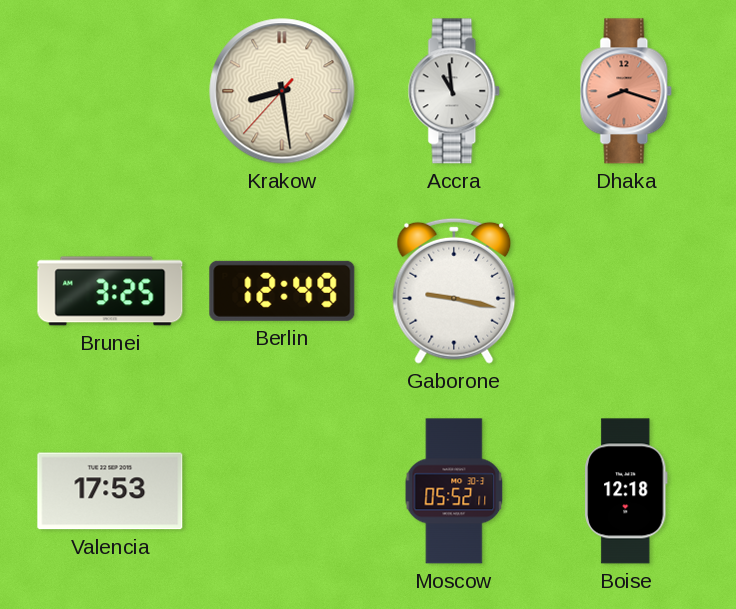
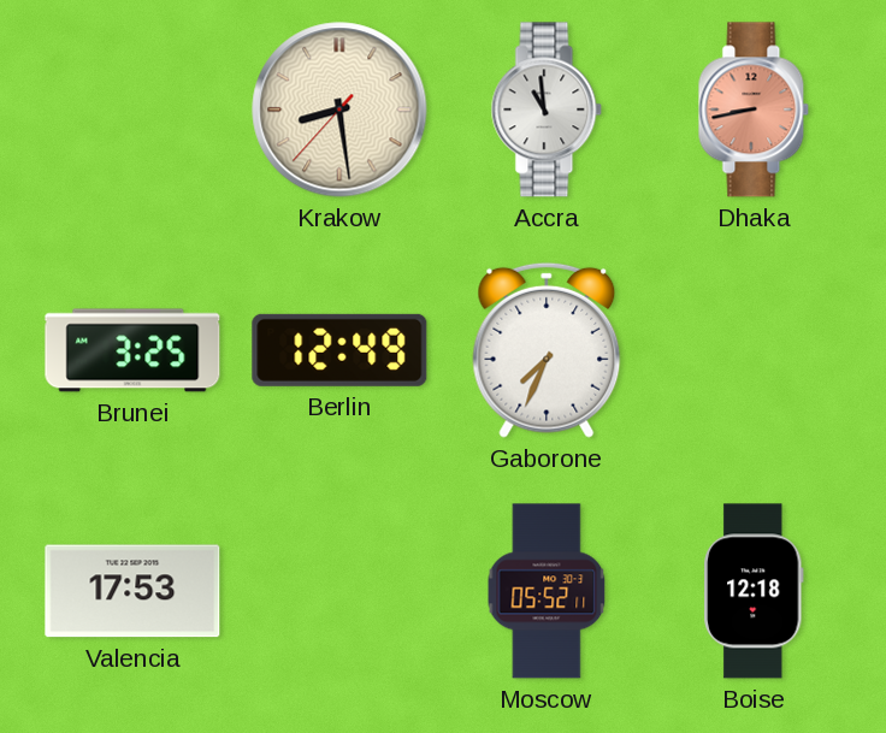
Dhaka: 8:18 -> 8:43 (754, 110)
Gaborone: 9:17 -> 7:34 (547, 350)
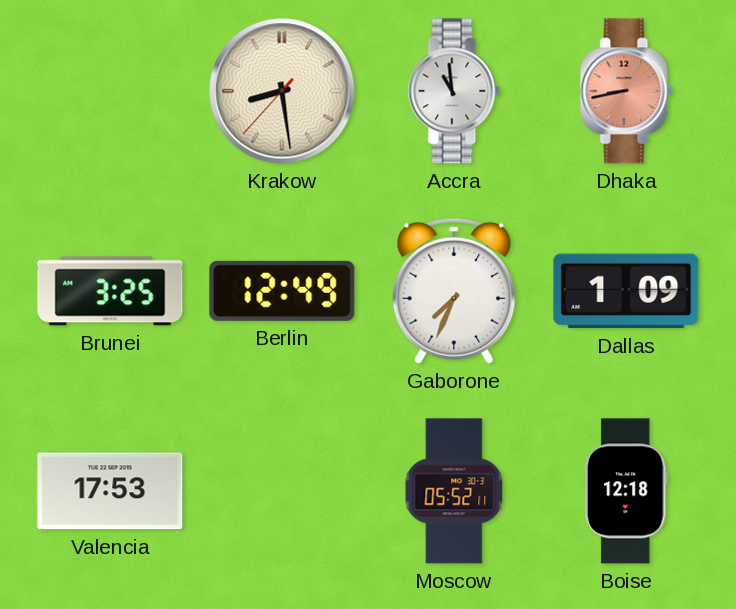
Dallas: none -> 1:09 (626, 291)
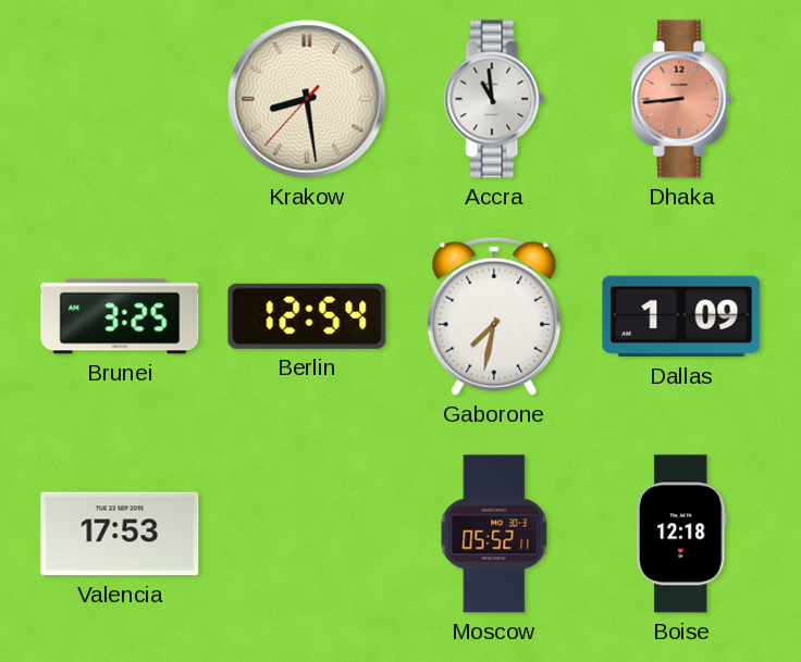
Dhaka: 8:43 -> 8:44 (681, 99)
Berlin: 12:49 -> 12:54 (307, 316)
Gaborone: 7:34 -> 7:32 (494, 316)
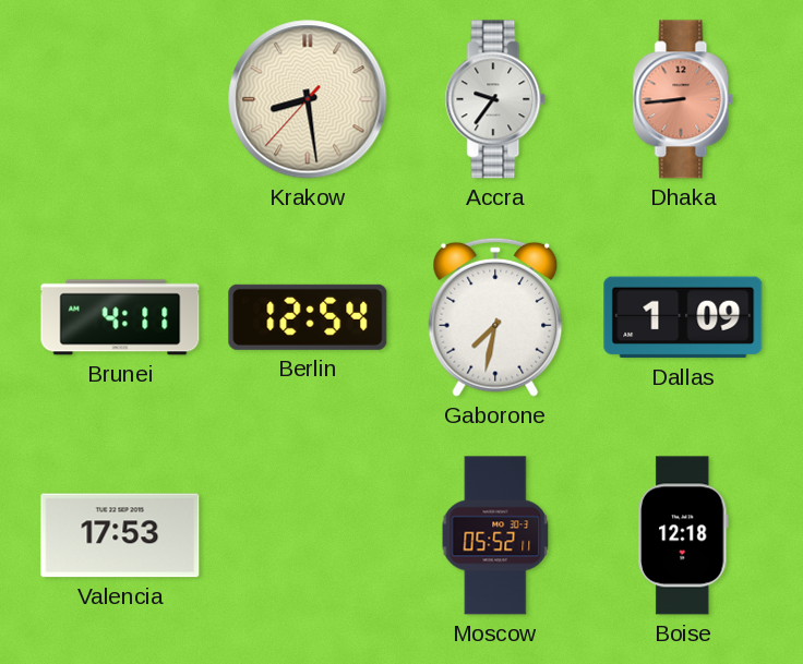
Accra: 10:59 -> 9:36 (495, 99)
Brunei: 3:25 -> 4:11 (120, 317)
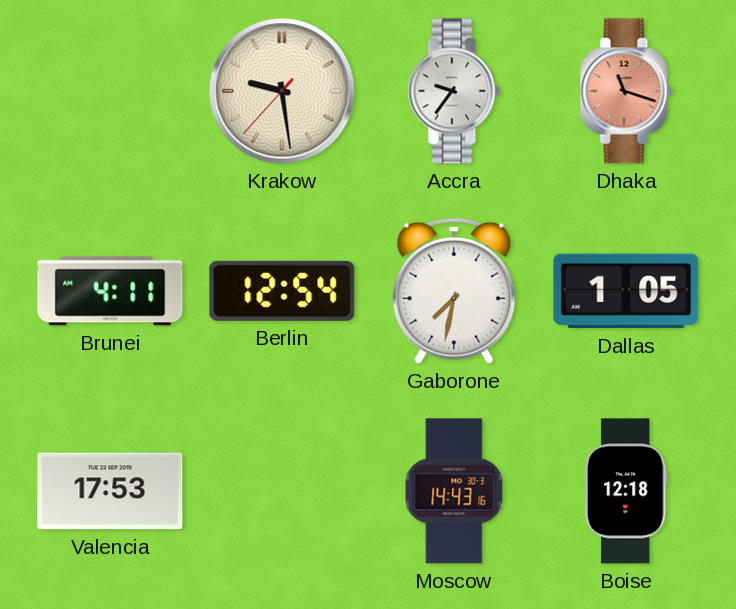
Krakow: 8:28 -> 9:28 (282, 91)
Dhaka: 8:44 -> 11:18 (626, 91)
Dallas: 1:09 -> 1:05 (626, 291)
Moscow: 05:52 -> 14:43 (454, 491)
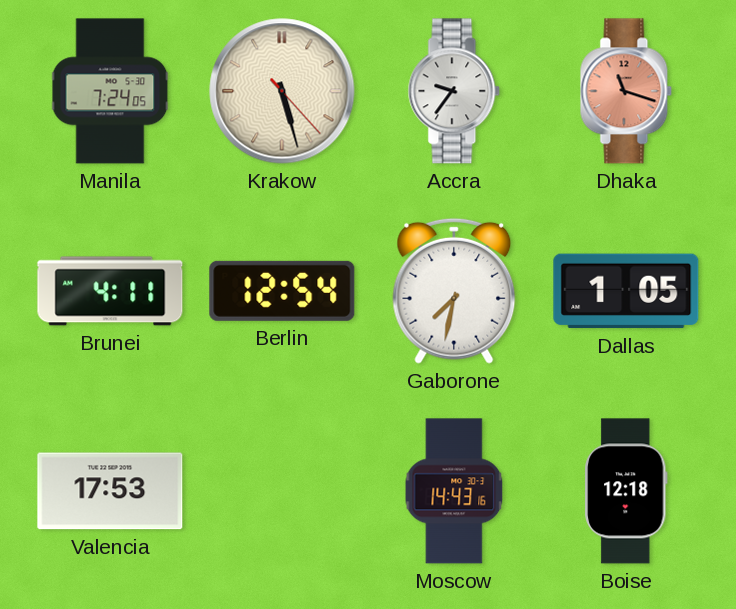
Manila: none -> 7:24 (110, 91)
Krakow: 9:28 -> 5:27 (282, 91)
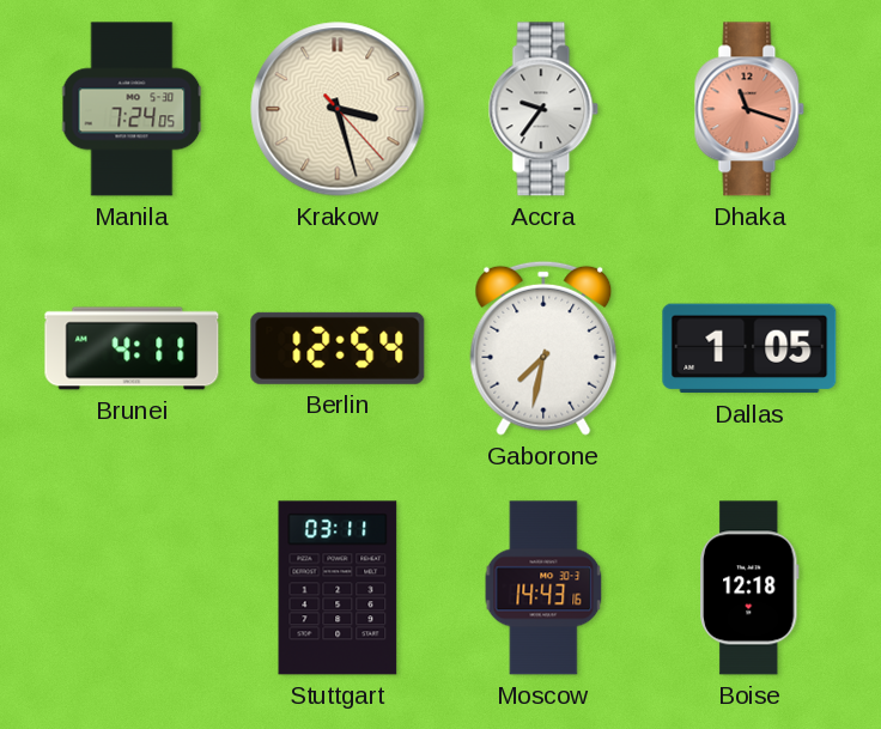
Krakow: 5:27 -> 3:27 (338, 109)
Valencia: 17:53 -> none (110, 491)
Stuttgart: none -> 03:11 (338, 588)
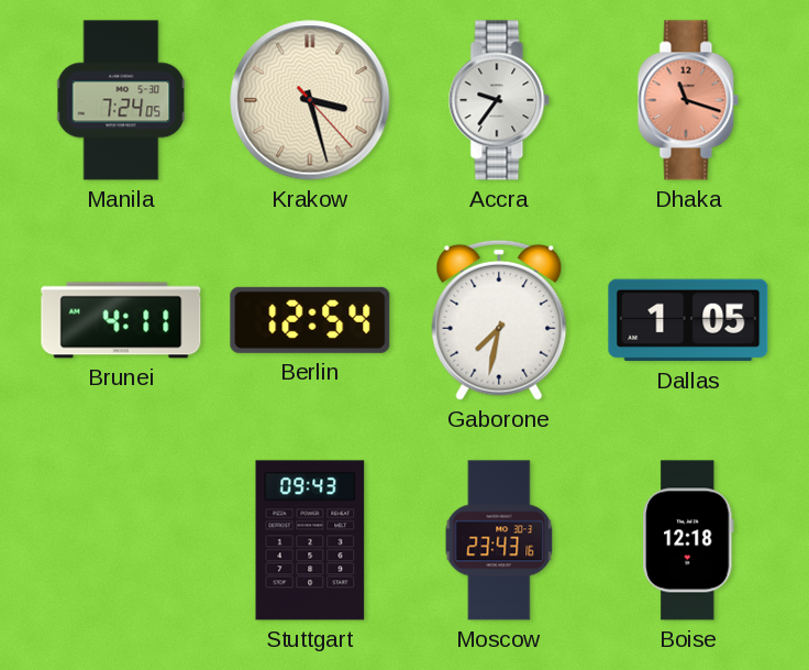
Stuttgart: 03:11 -> 09:43 (310, 540)
Moscow: 14:43 -> 23:43 (499, 540)
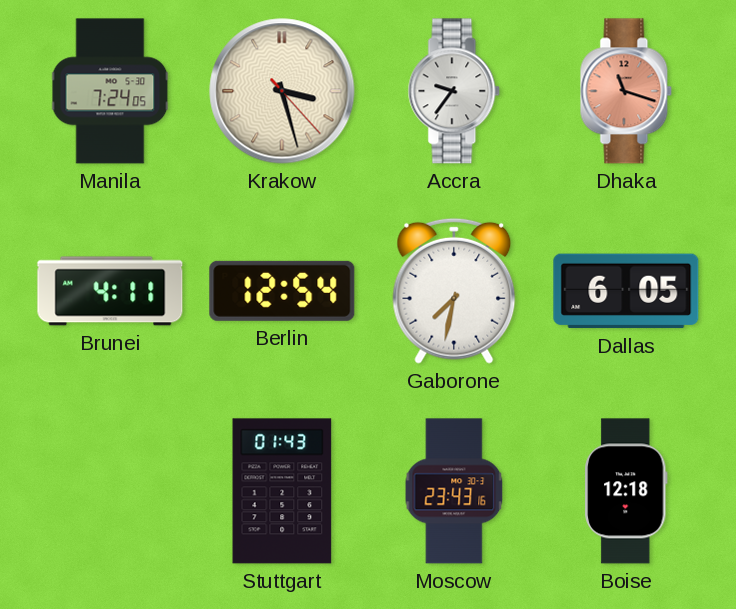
Dallas: 1:05 -> 6:05 (626, 291)
Stuttgart: 09:43 -> 01:43 (282, 491)
